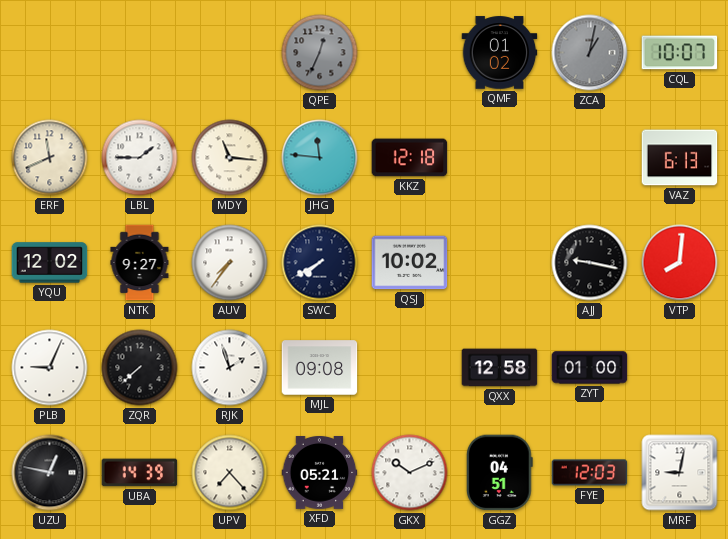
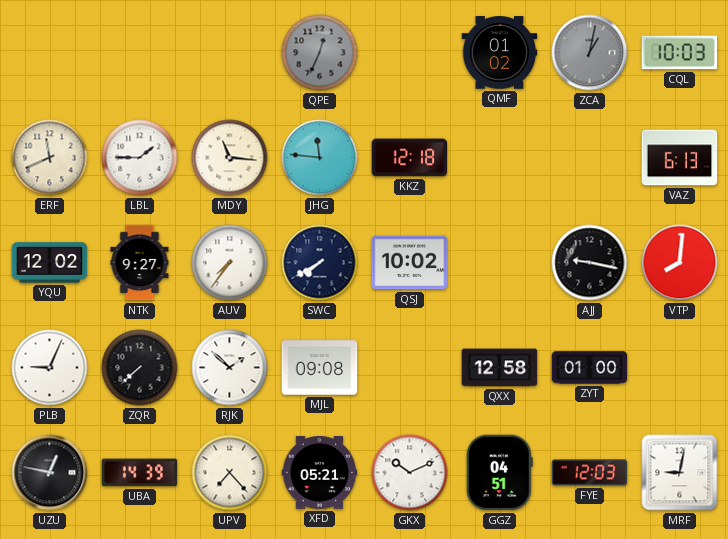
CQL: 10:07 -> 10:03 (680, 53)
RJK: 1:57 -> 1:52 (230, 368)
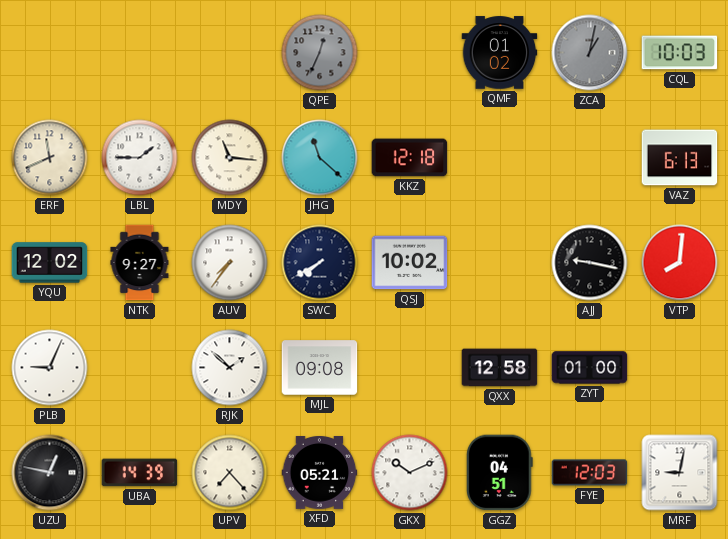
JHG: 11:46 -> 11:22 (320, 158)
ZQR: 7:38 -> none (140, 368)
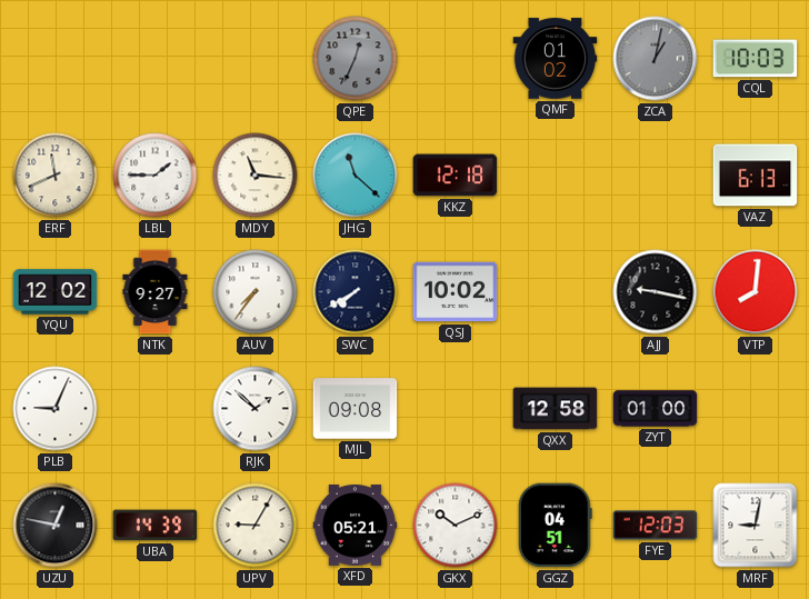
UPV: 7:23 -> 9:05 (256, 526)
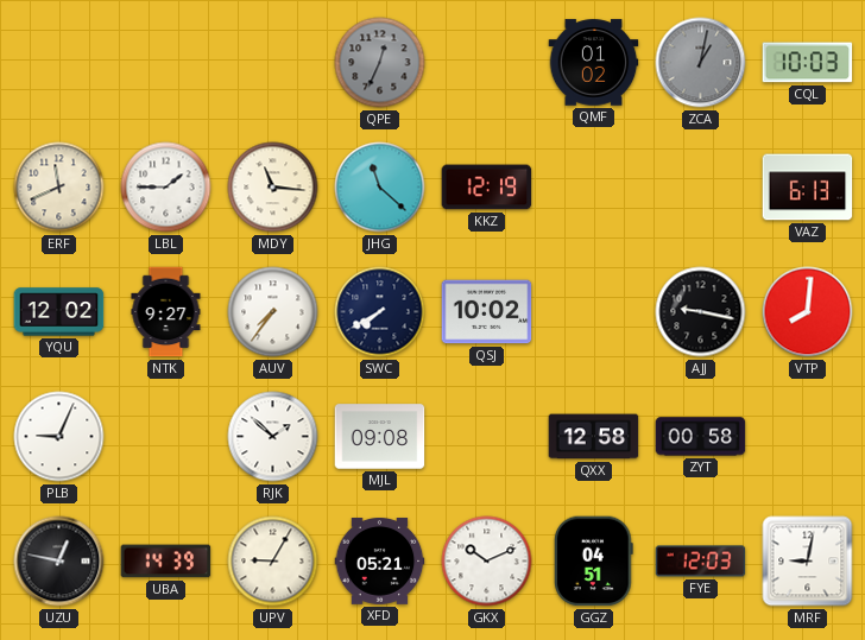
KKZ: 12:18 -> 12:19 (487, 188)
ZYT: 01:00 -> 00:58 (701, 437)
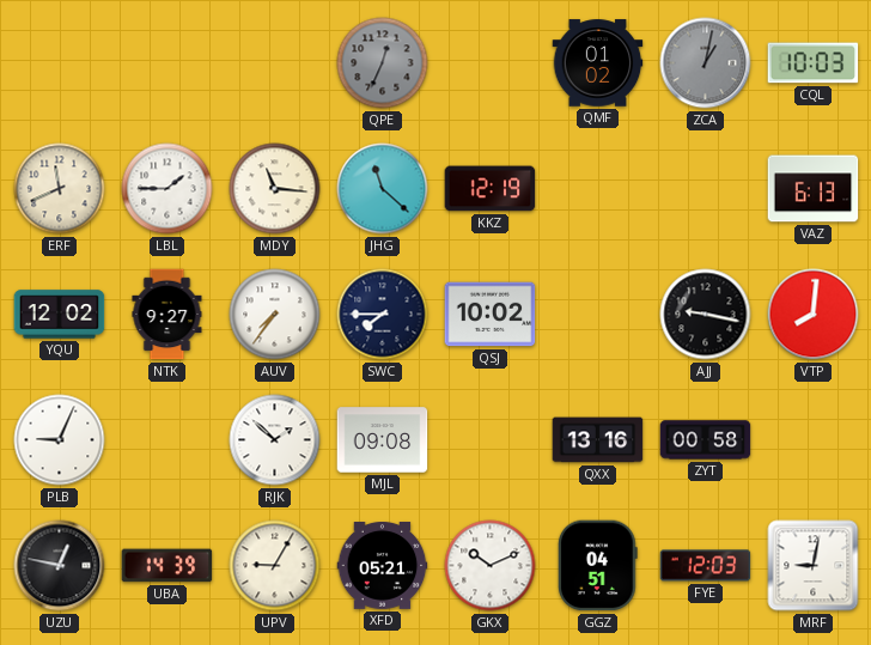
SWC: 7:40 -> 7:45 (383, 315)
QXX: 12:58 -> 13:16 (598, 440)
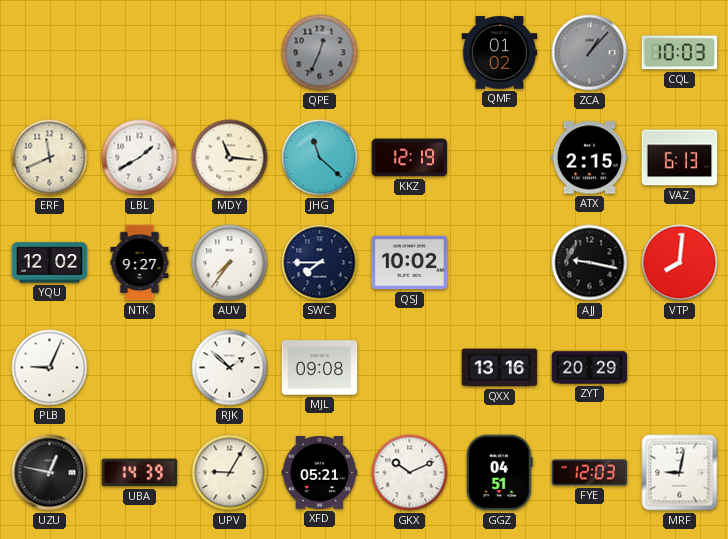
ZCA: 1:02 -> 1:07 (590, 53)
LBL: 1:45 -> 1:40 (140, 158)
ATX: none -> 2:15 (590, 158)
ZYT: 00:58 -> 20:29 (590, 368)
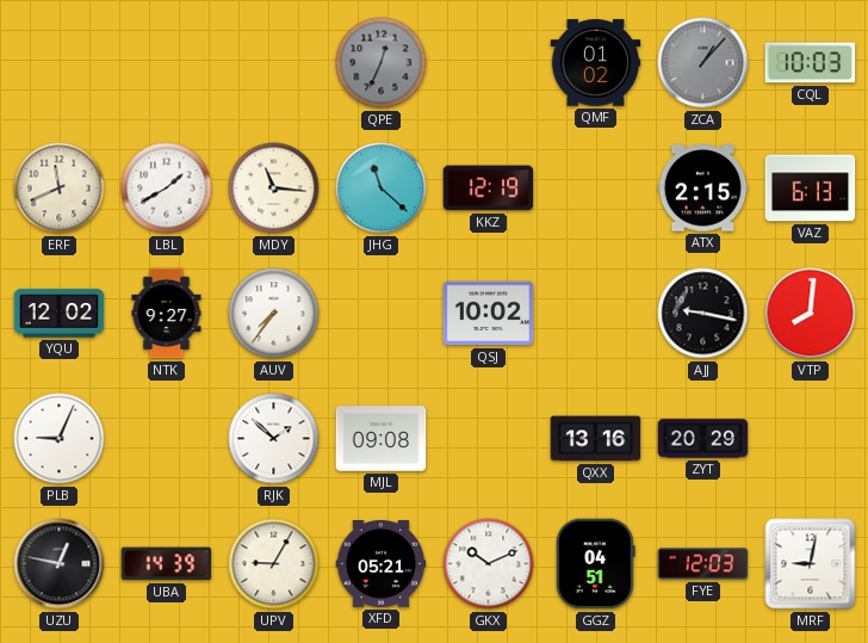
SWC: 7:45 -> none (320, 263)
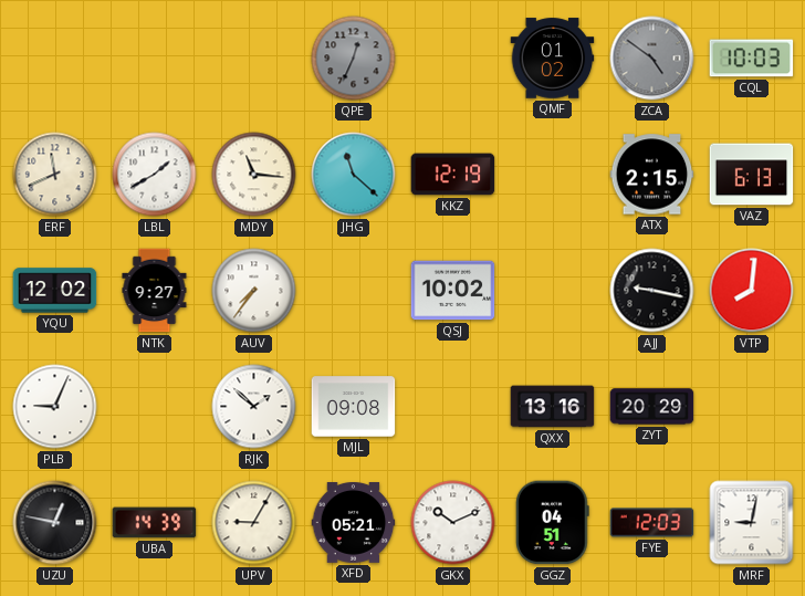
ZCA: 1:07 -> 4:51 (652, 59)
